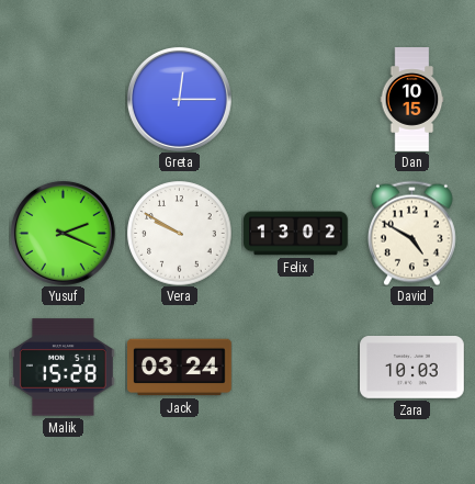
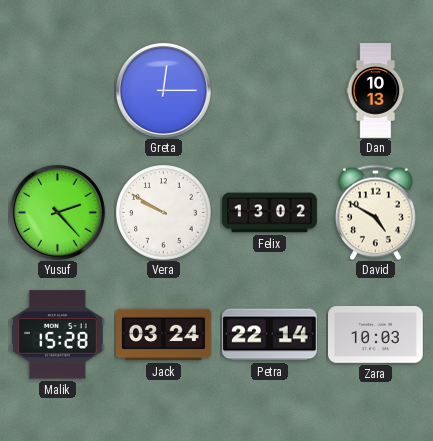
Dan: 10:15 -> 10:13 (376, 91)
Yusuf: 2:19 -> 2:23 (57, 212)
Petra: none -> 22:14 (270, 335)
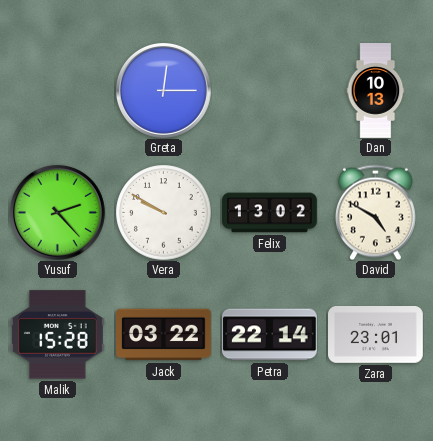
Jack: 03:24 -> 03:22 (164, 335)
Zara: 10:03 -> 23:01 (376, 335)
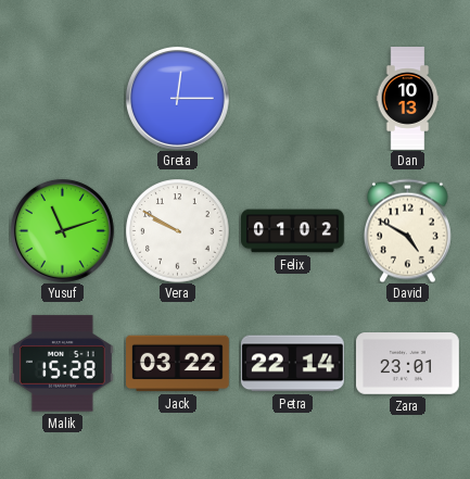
Yusuf: 2:23 -> 11:12 (62, 230)
Felix: 13:02 -> 01:02 (293, 231)
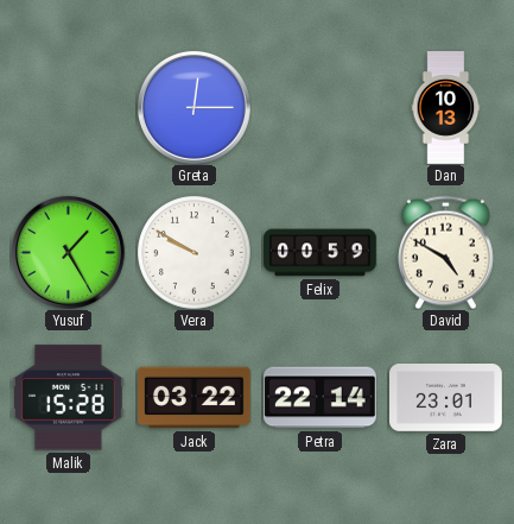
Yusuf: 11:12 -> 1:25 (68, 252)
Felix: 01:02 -> 00:59 (321, 253)
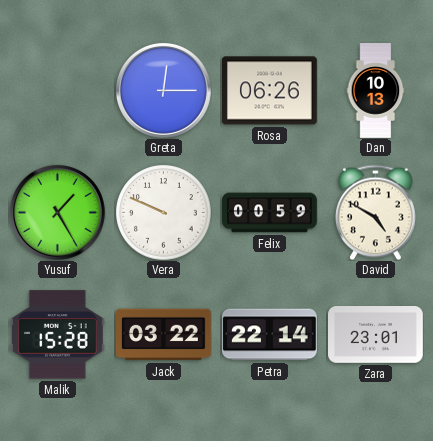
Rosa: none -> 06:26 (269, 91)
Vera: 9:50 -> 9:49 (163, 212)
